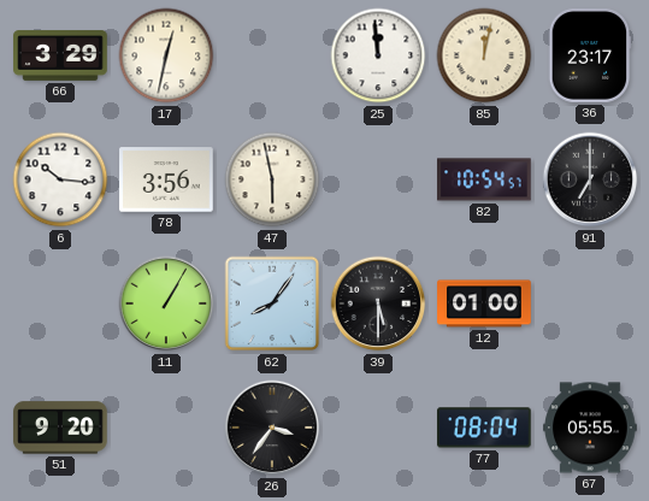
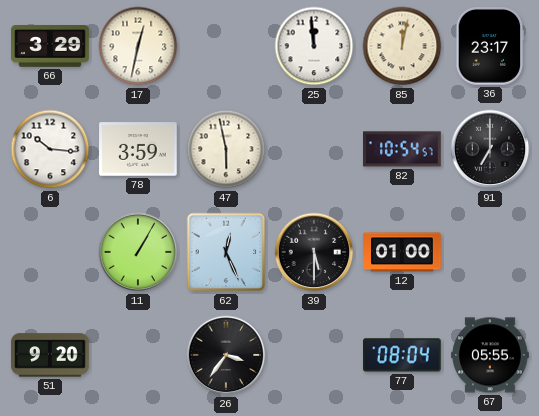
78: 3:56 -> 3:59 (138, 149)
62: 8:06 -> 12:26 (226, 252)
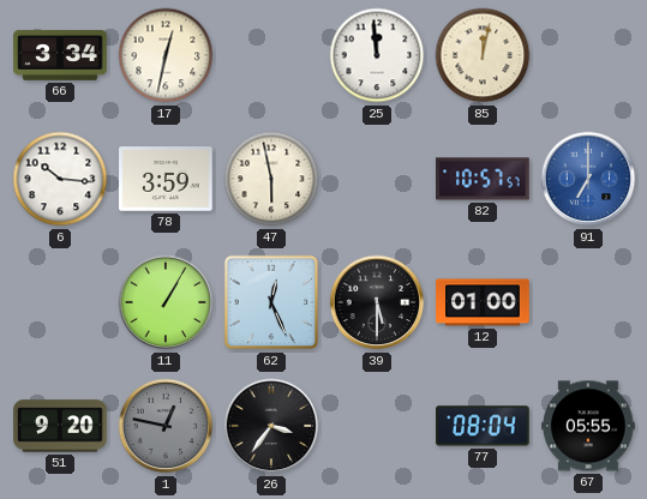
66: 3:29 -> 3:34 (60, 55)
36: 23:17 -> none (490, 46)
82: 10:54 -> 10:57 (484, 179)
91 dial: black -> blue (588, 179)
1: none -> 12:47 (166, 426)
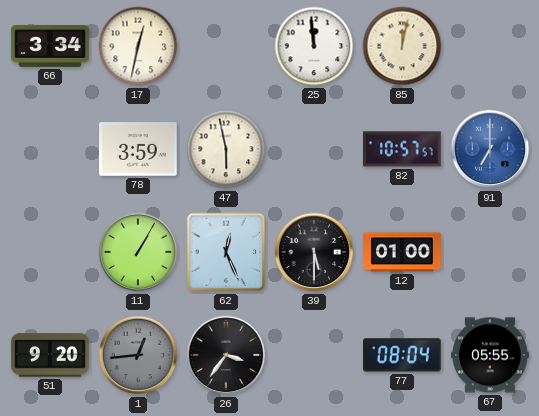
6: 10:16 -> none (60, 179)
1: 12:47 -> 12:44 (138, 355)
